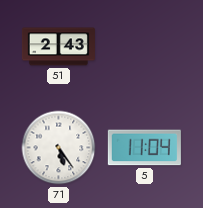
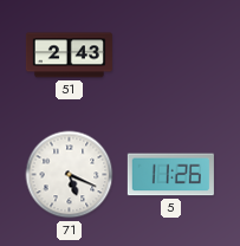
71: 5:24 -> 5:19 (70, 175)
5: 11:04 -> 11:26 (170, 175)
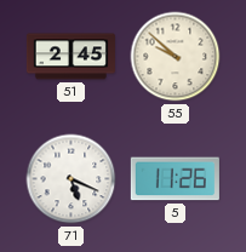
51: 2:43 -> 2:45 (70, 57)
55: none -> 9:52 (176, 57)
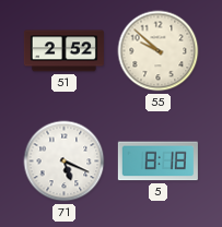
51: 2:45 -> 2:52 (63, 51)
5: 11:26 -> 8:18 (157, 162)
